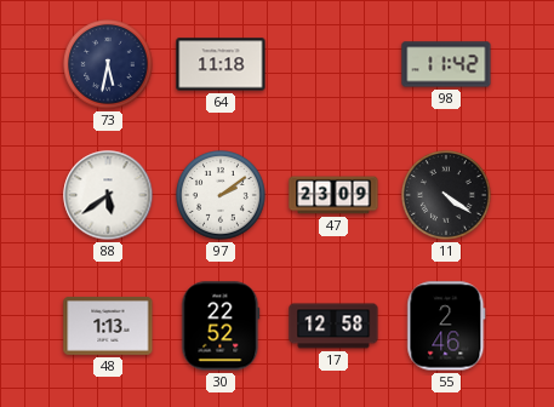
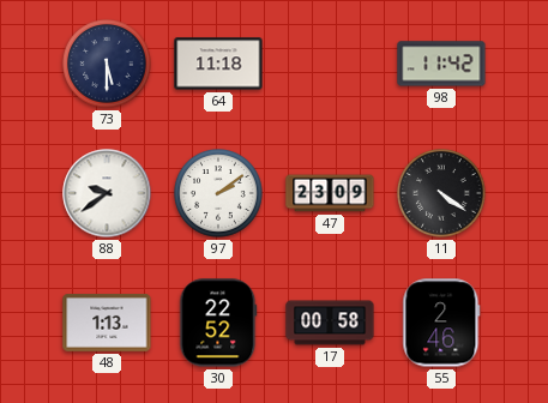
73: 5:32 -> 5:30 (108, 65)
88: 5:39 -> 9:39 (107, 193)
17: 12:58 -> 00:58 (330, 323)
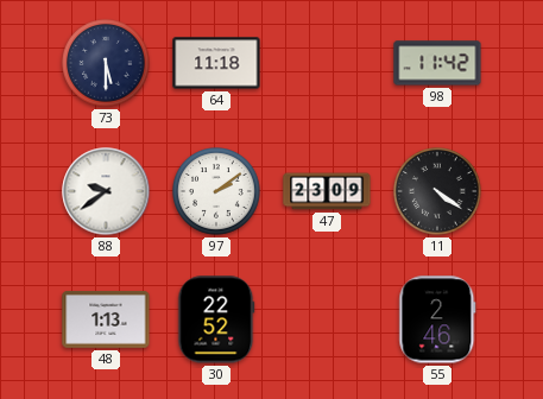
17: 00:58 -> none (330, 323)
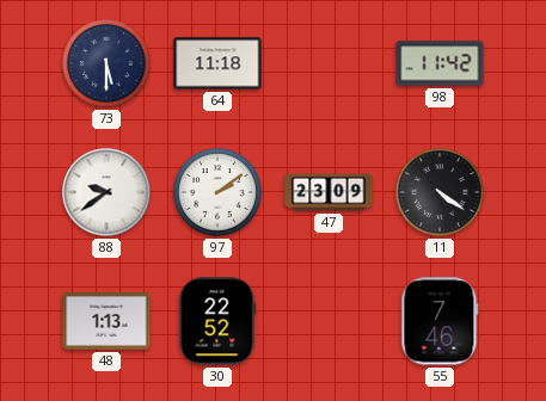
55: 2:46 -> 7:46 (440, 321)
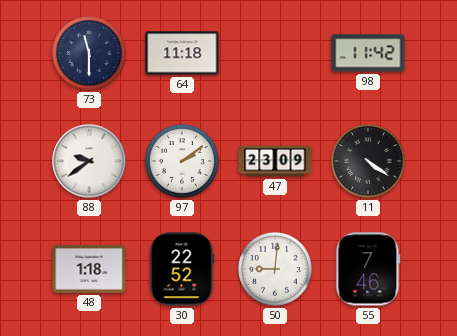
73: 5:30 -> 11:30 (90, 54)
48: 1:13 -> 1:18 (89, 270)
50: none -> 9:01 (276, 270)
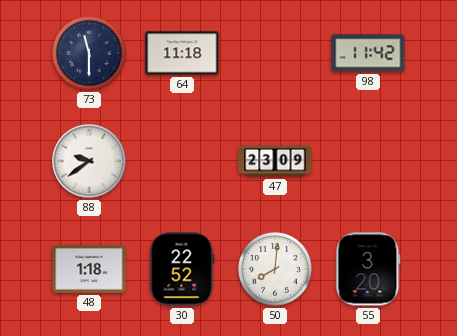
97: 2:09 -> none (183, 162)
11: 4:21 -> none (369, 162)
50: 9:01 -> 8:01 (276, 270)
55: 7:46 -> 3:20 (368, 269)
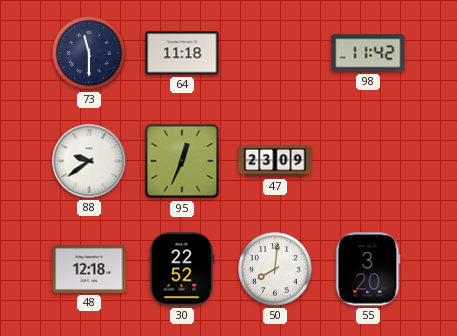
95: none -> 12:34 (182, 161)
48: 1:18 -> 12:18 (89, 270)
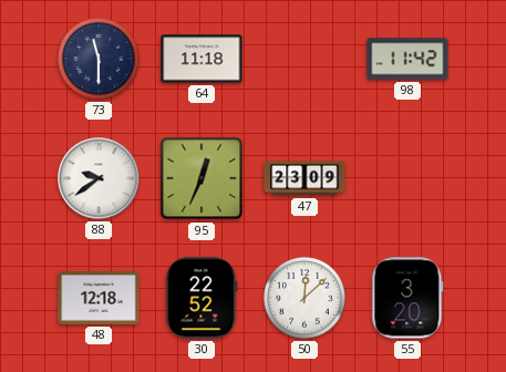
50: 8:01 -> 12:08 (306, 299)
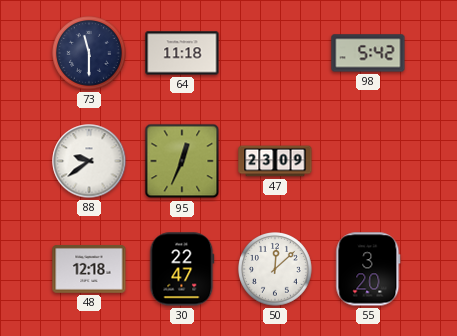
98: 11:42 -> 5:42 (368, 53)
30: 22:52 -> 22:47 (182, 269)
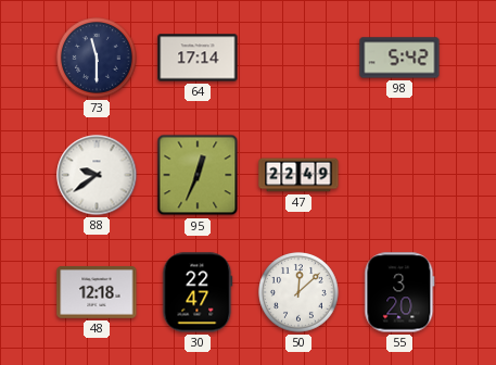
64: 11:18 -> 17:14 (198, 58)
47: 23:09 -> 22:49 (298, 175)
